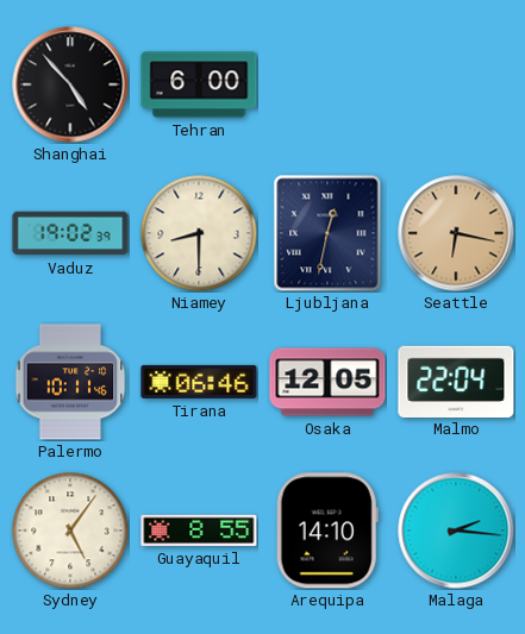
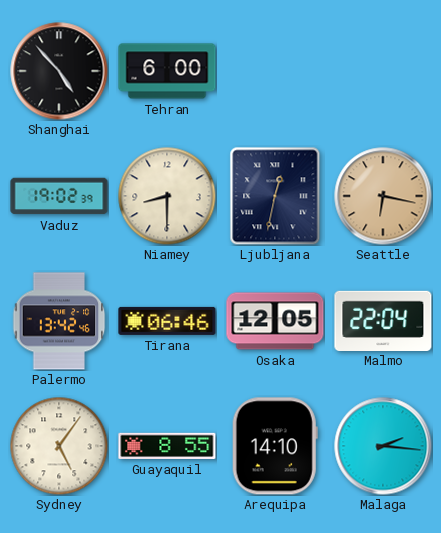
Palermo: 10:11 -> 13:42 (59, 321)
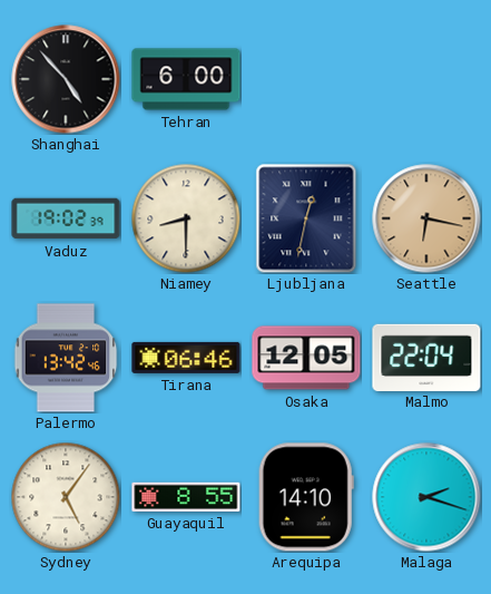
Malaga: 2:16 -> 2:18 (426, 497)
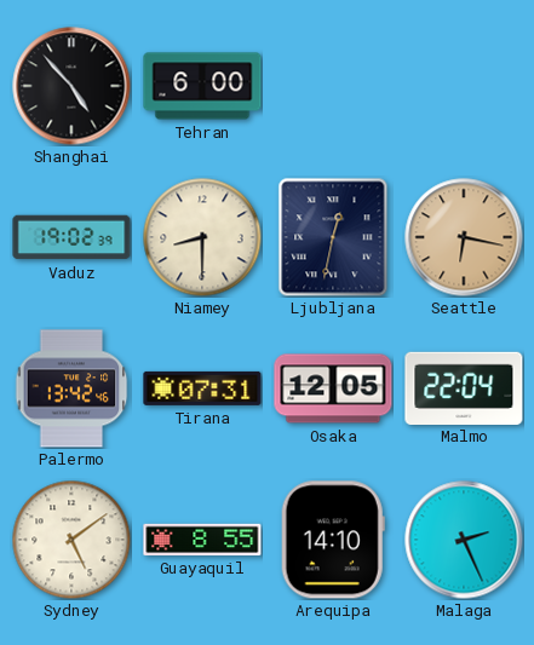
Tirana: 06:46 -> 07:31 (202, 388)
Sydney: 5:06 -> 5:09 (71, 540)
Malaga: 2:18 -> 2:26 (464, 540)
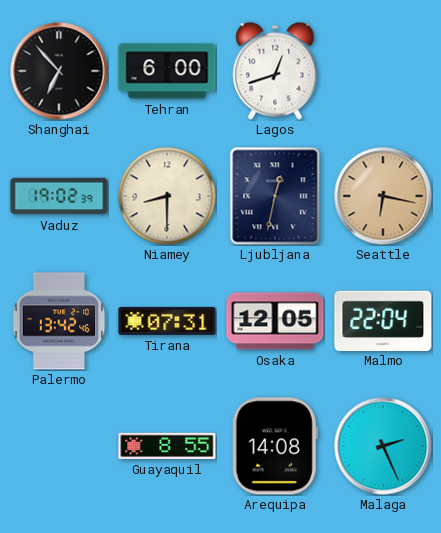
Shanghai: 4:53 -> 6:53 (59, 71)
Lagos: none -> 12:42 (275, 71)
Sydney: 5:09 -> none (71, 540)
Arequipa: 14:10 -> 14:08 (275, 446)
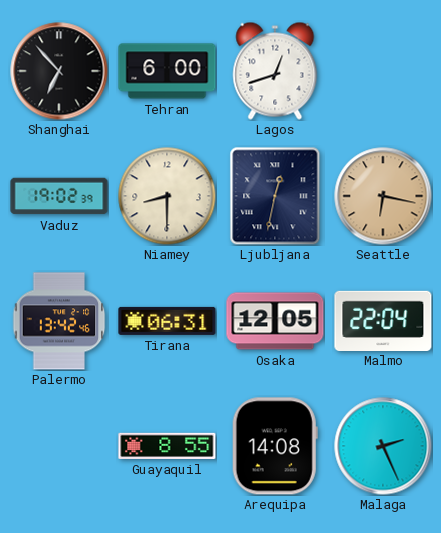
Tirana: 07:31 -> 06:31 (167, 321)
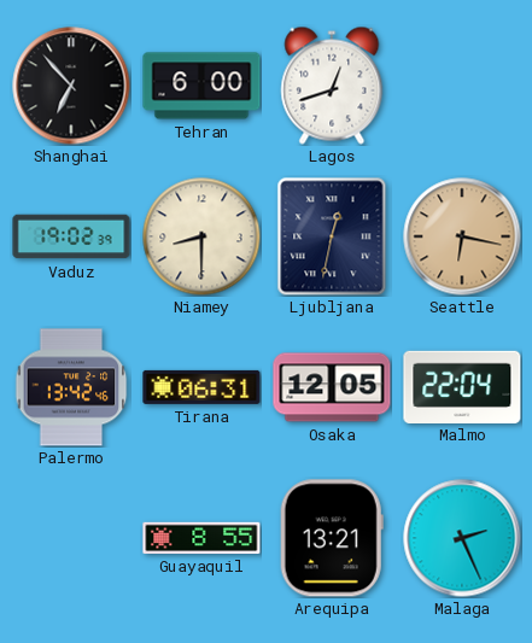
Arequipa: 14:08 -> 13:21 (332, 538)
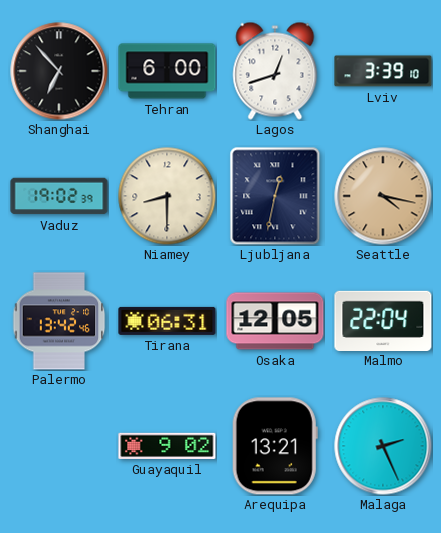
Lviv: none -> 3:39 (383, 71)
Seattle: 6:17 -> 4:17 (383, 196)
Guayaquil: 8:55 -> 9:02 (167, 446)
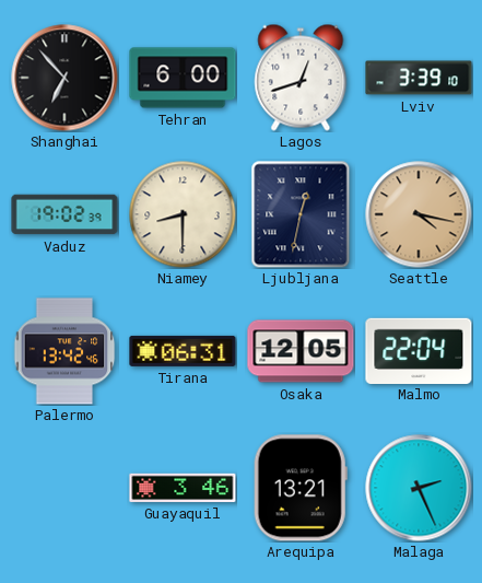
Guayaquil: 9:02 -> 3:46 (183, 488)
